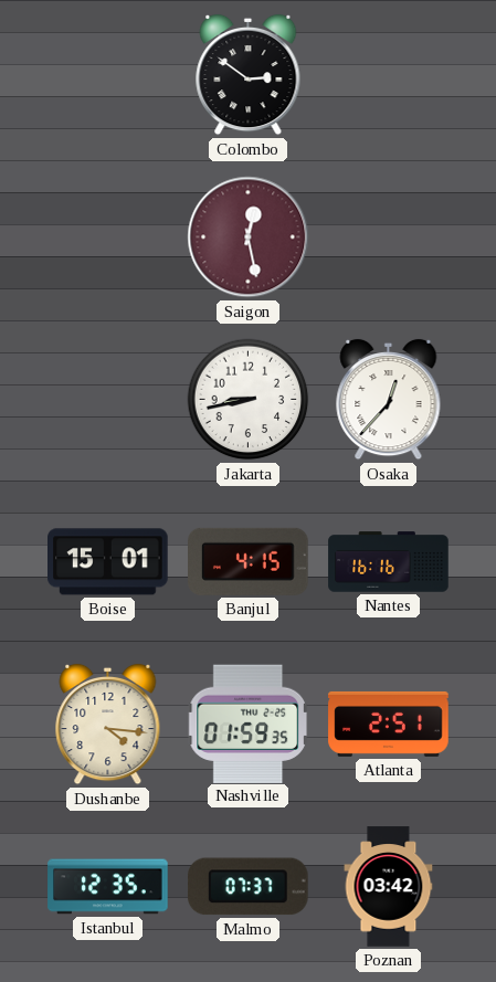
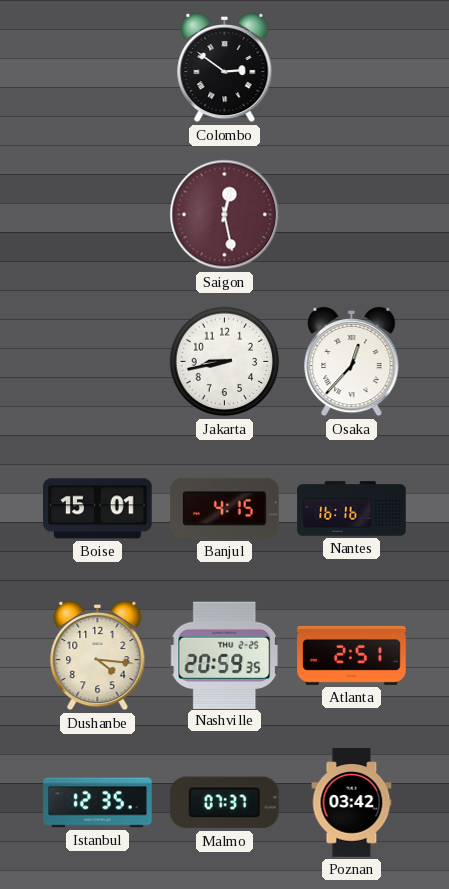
Nashville: 01:59 -> 20:59 (224, 655)
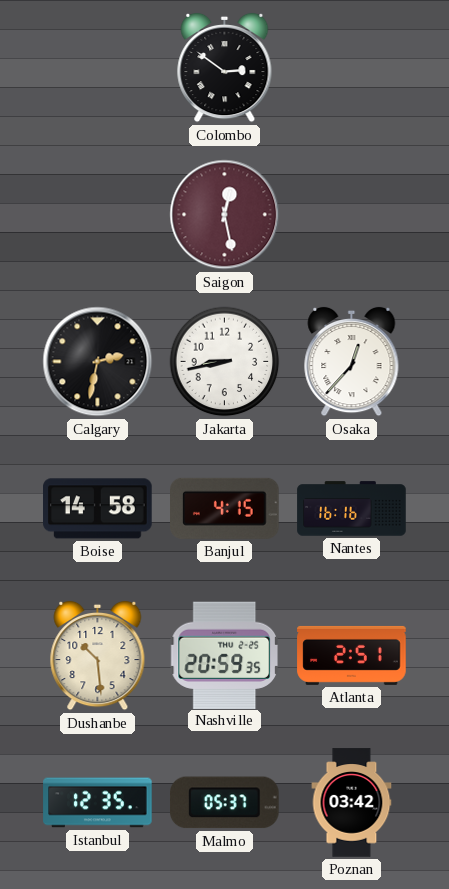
Calgary: none -> 2:32 (98, 362)
Boise: 15:01 -> 14:58 (98, 509)
Dushanbe: 4:16 -> 10:29 (98, 656)
Malmo: 07:37 -> 05:37 (225, 803)
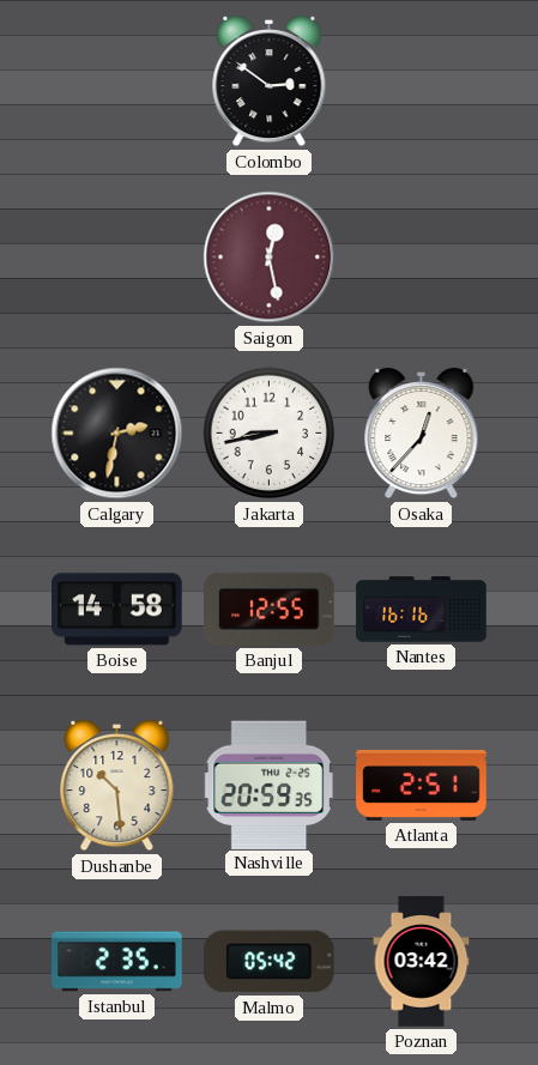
Banjul: 4:15 -> 12:55 (270, 609)
Istanbul: 12:35 -> 2:35 (117, 962)
Malmo: 05:37 -> 05:42 (270, 962)
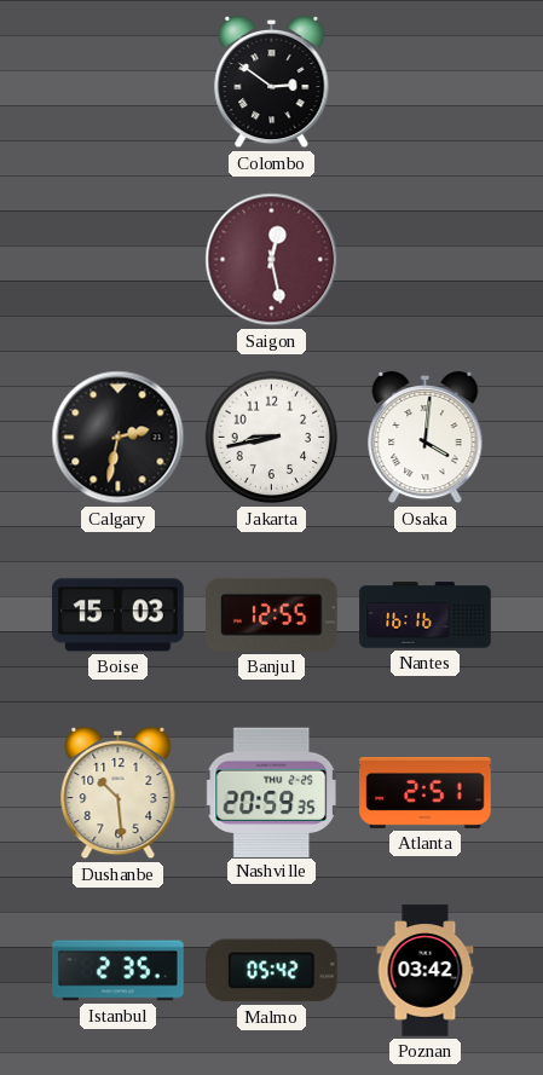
Osaka: 12:37 -> 4:01 (426, 438)
Boise: 14:58 -> 15:03 (119, 615)
